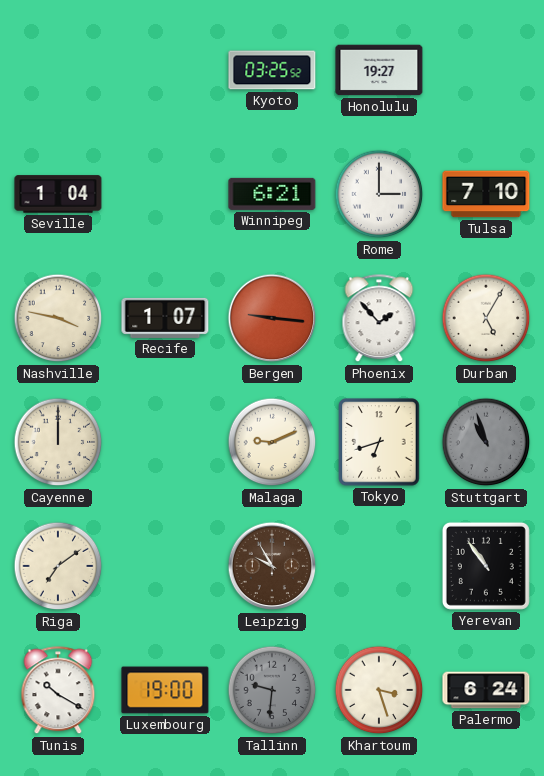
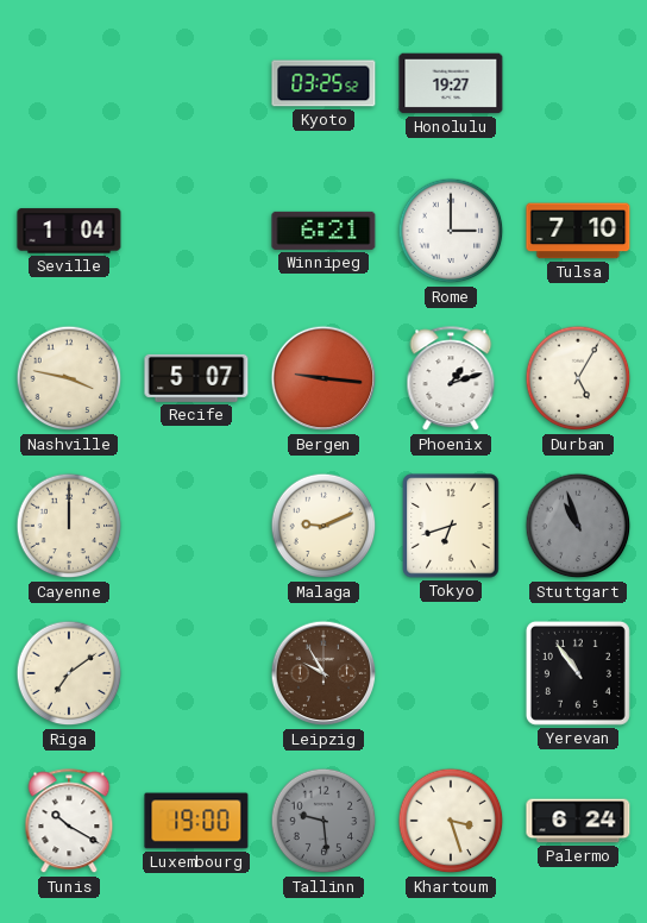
Recife: 1:07 -> 5:07 (196, 378)
Phoenix: 1:53 -> 1:12 (451, 379)
Tallinn: 9:31 -> 9:29 (323, 821)
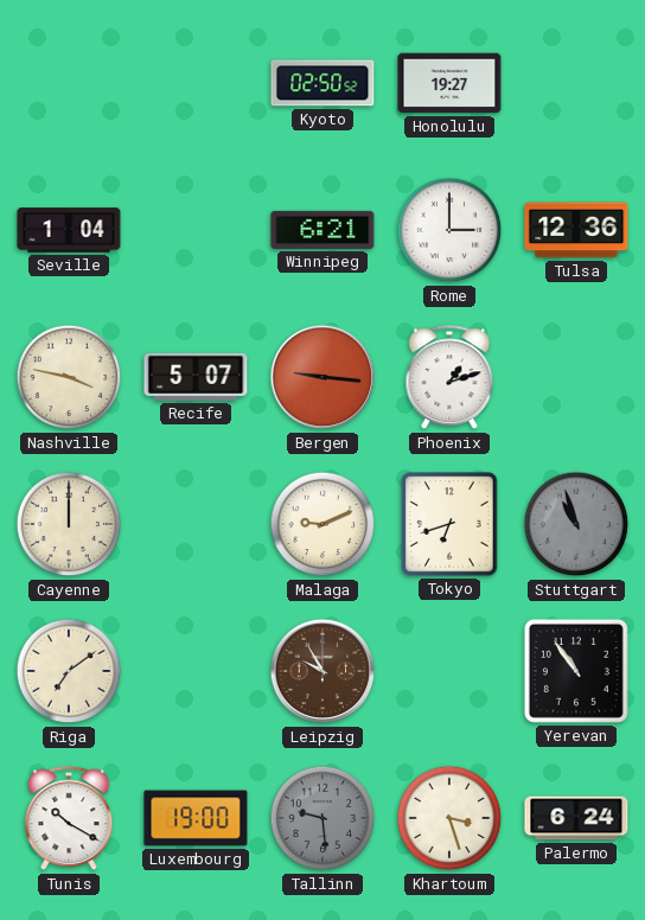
Kyoto: 03:25 -> 02:50 (322, 83)
Tulsa: 7:10 -> 12:36 (576, 230)
Durban: 5:05 -> none (578, 378)
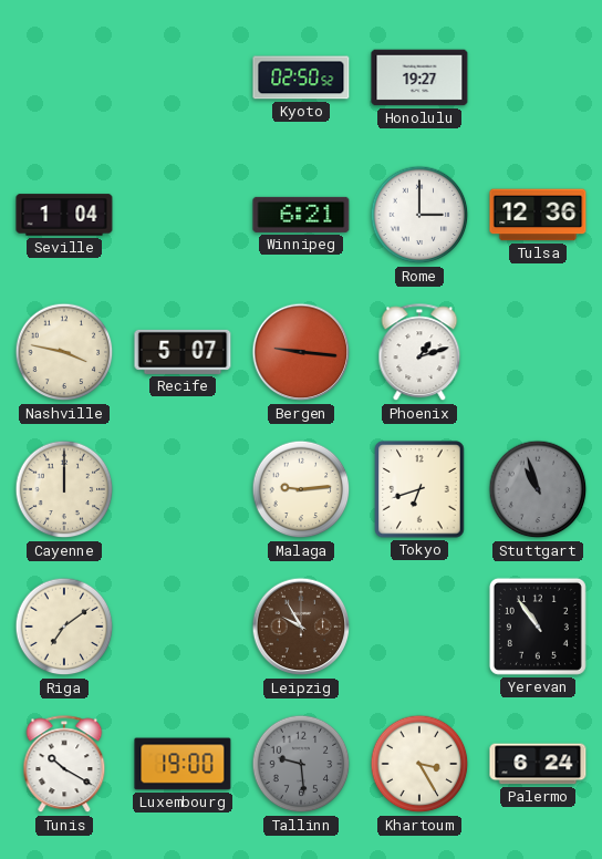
Malaga: 9:11 -> 9:14 (301, 489)
Khartoum: 3:27 -> 3:25 (419, 764)
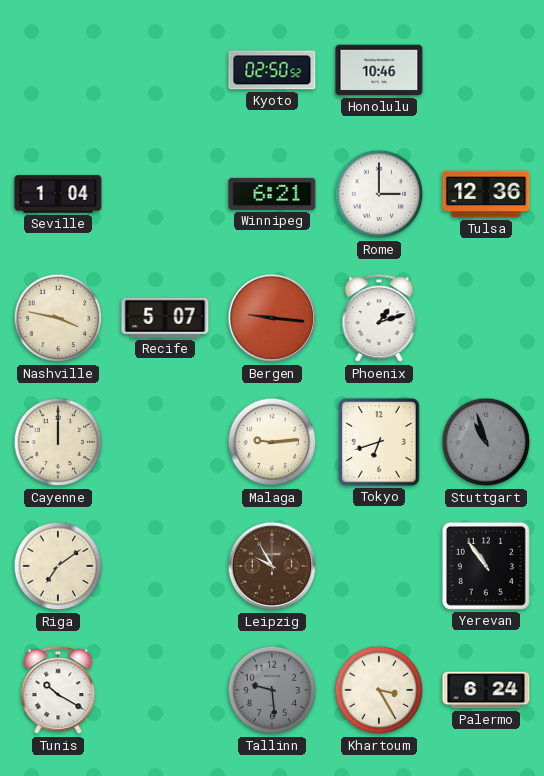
Honolulu: 19:27 -> 10:46 (379, 70)
Luxembourg: 19:00 -> none (183, 764)
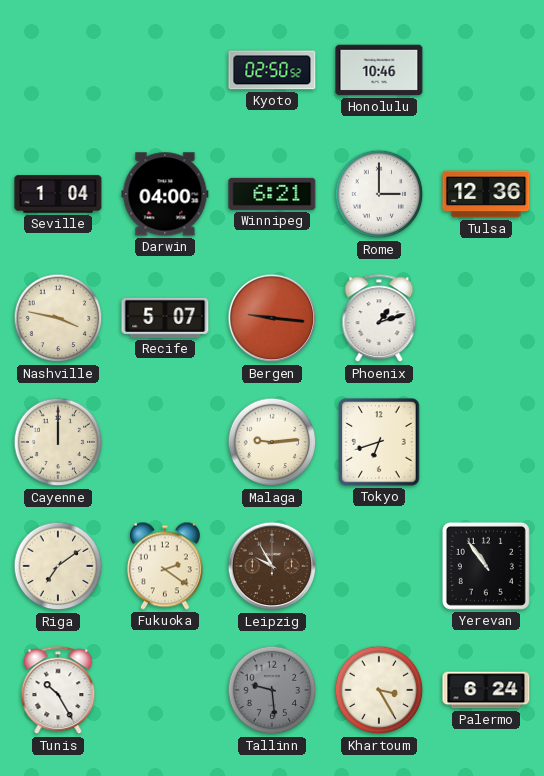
Darwin: none -> 04:00 (165, 194)
Stuttgart: 10:57 -> none (486, 442)
Fukuoka: none -> 2:21 (165, 566)
Tunis: 10:20 -> 10:25 (58, 691)
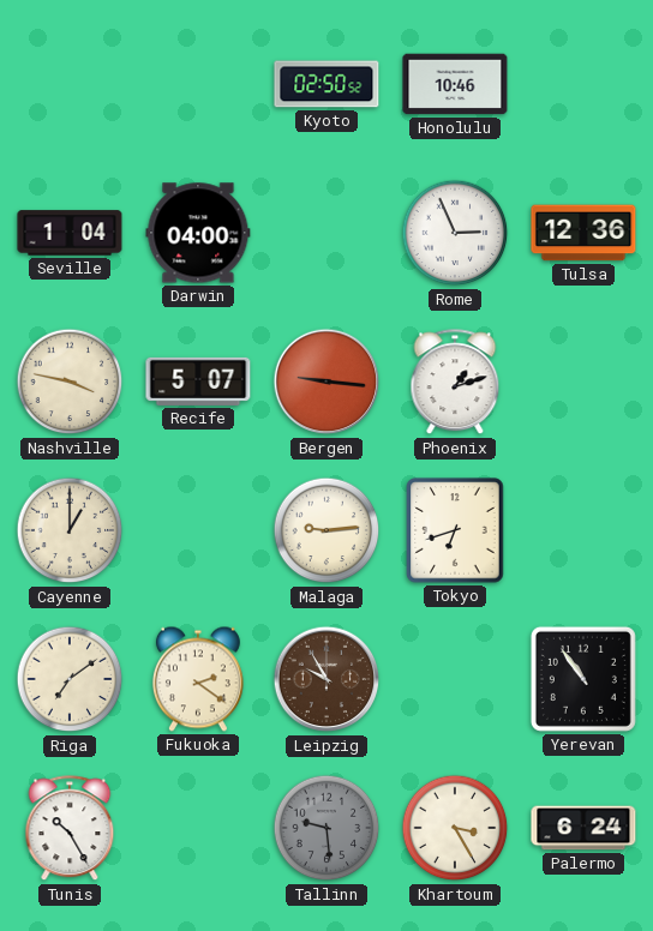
Winnipeg: 6:21 -> none (272, 194)
Rome: 3:00 -> 2:56 (455, 233)
Cayenne: 12:00 -> 1:00 (70, 530)
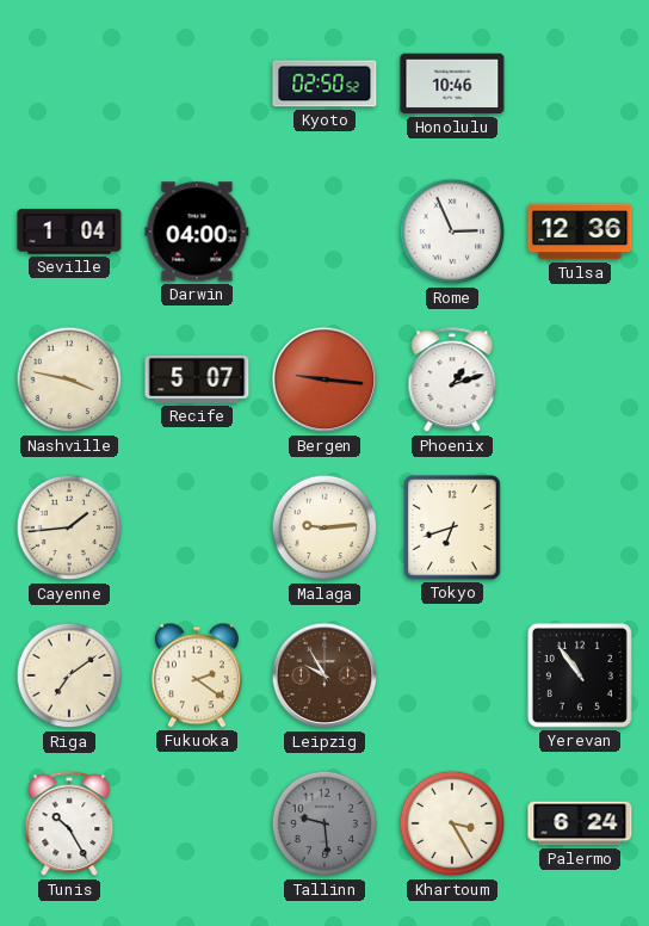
Cayenne: 1:00 -> 1:44 (69, 527)
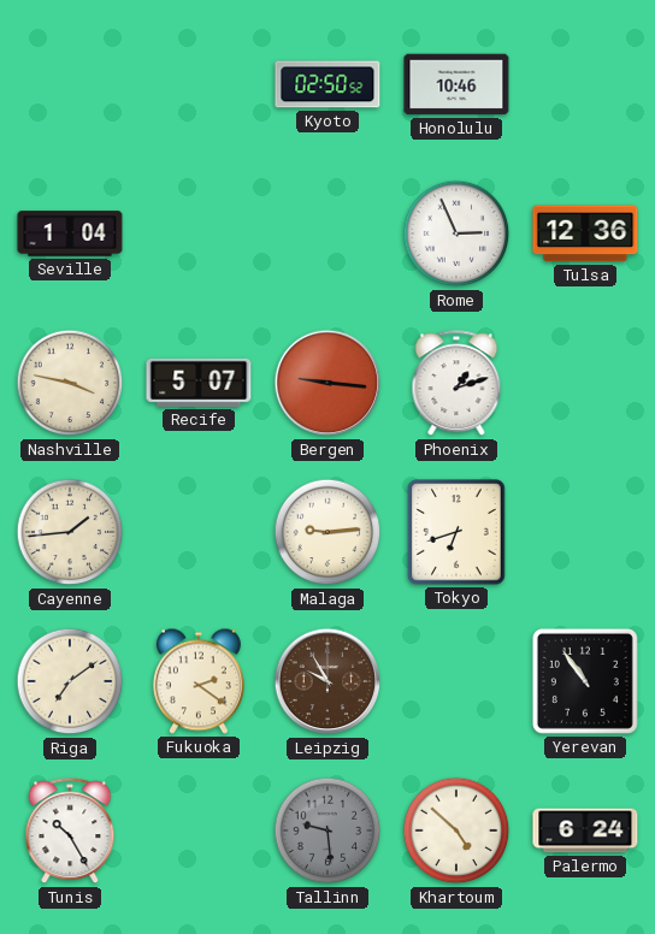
Darwin: 04:00 -> none (197, 231)
Khartoum: 3:25 -> 4:52 (456, 830)
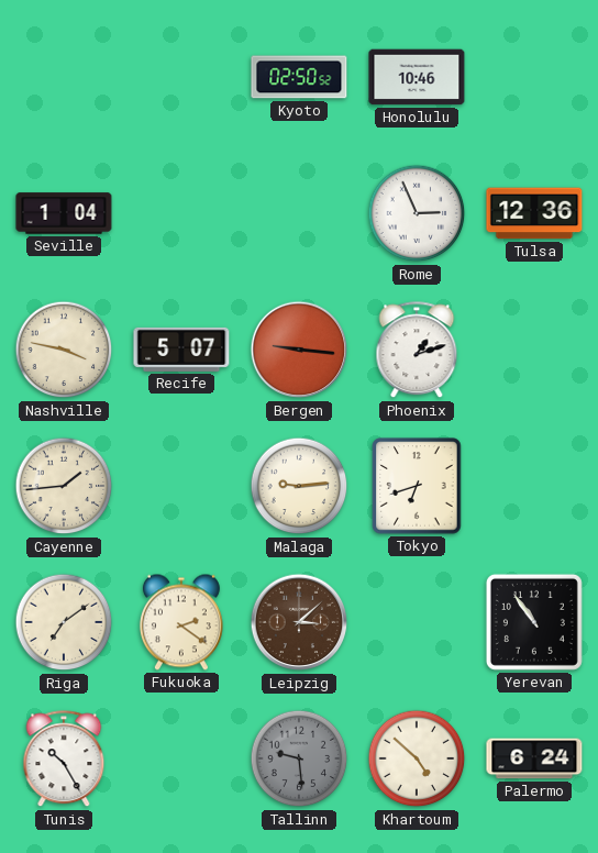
Leipzig: 9:55 -> 3:08 (299, 622)
